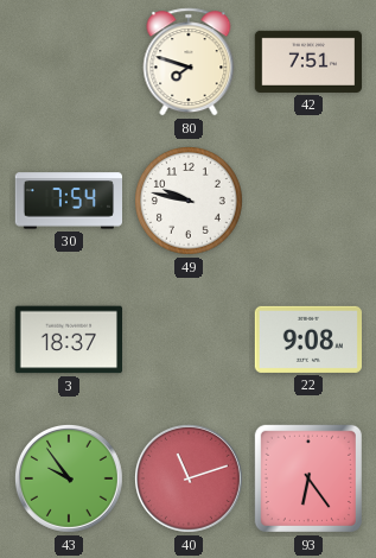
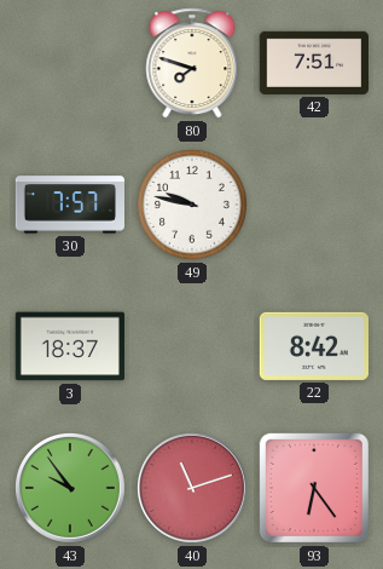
30: 7:54 -> 7:57 (69, 205)
22: 9:08 -> 8:42 (313, 346)
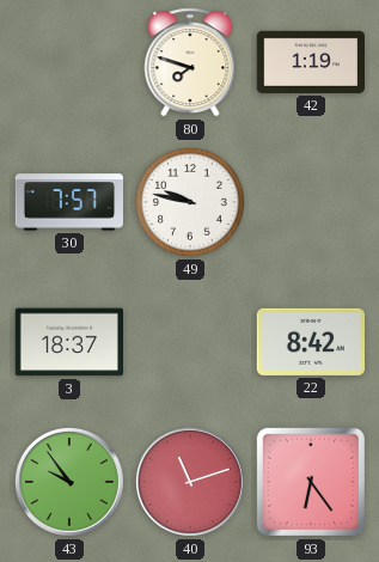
42: 7:51 -> 1:19 (310, 62)
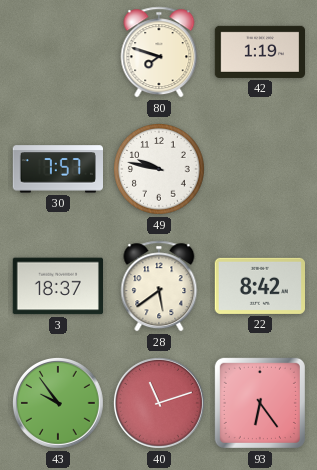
28: none -> 5:39 (159, 286)
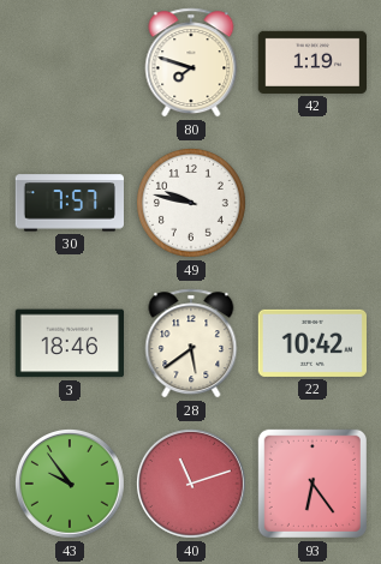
3: 18:37 -> 18:46 (69, 343)
22: 8:42 -> 10:42 (311, 343)
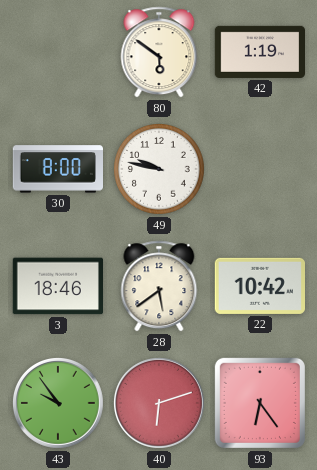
80: 7:48 -> 5:51 (159, 52)
30: 7:57 -> 8:00 (57, 169)
40: 11:12 -> 6:12 (159, 403)
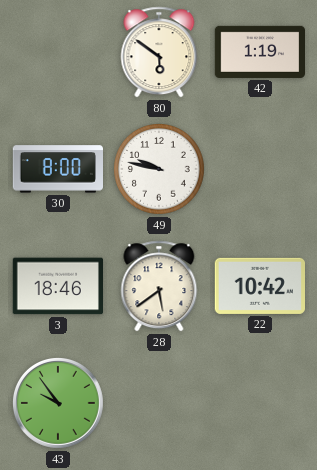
40: 6:12 -> none (159, 403)
93: 6:24 -> none (260, 403)
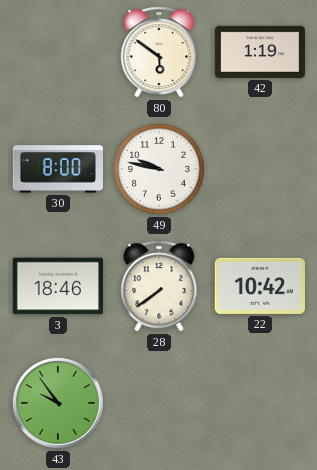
28: 5:39 -> 7:39 (159, 286)
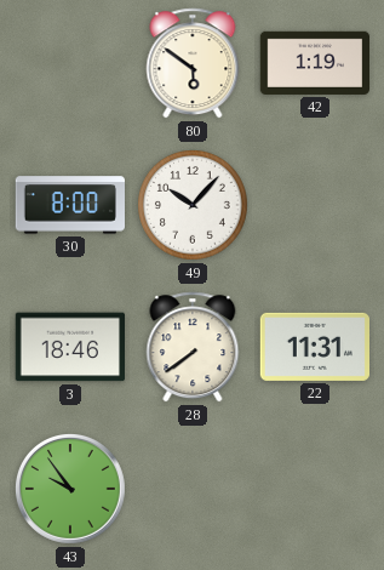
49: 9:47 -> 10:07 (194, 206)
22: 10:42 -> 11:31 (314, 347)
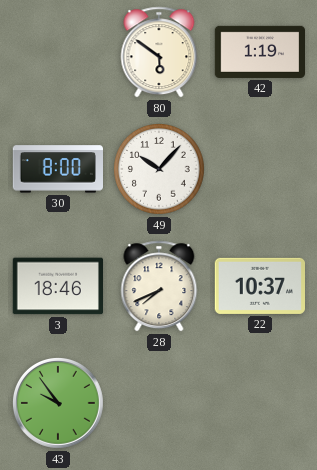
28: 7:39 -> 7:41 (159, 286)
22: 11:31 -> 10:37 (259, 286)
